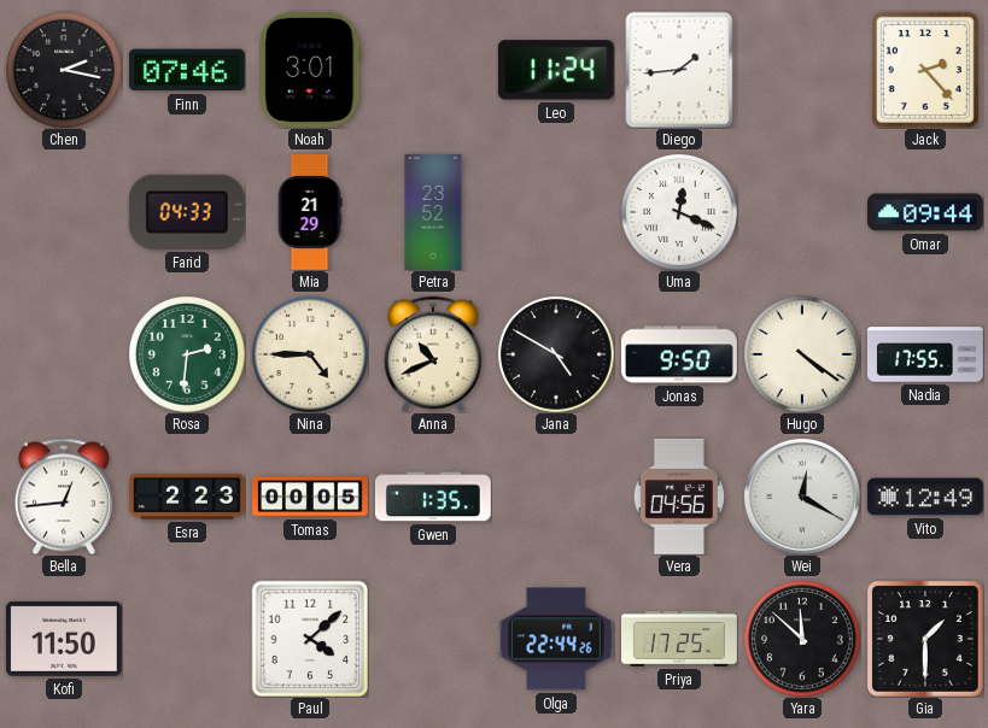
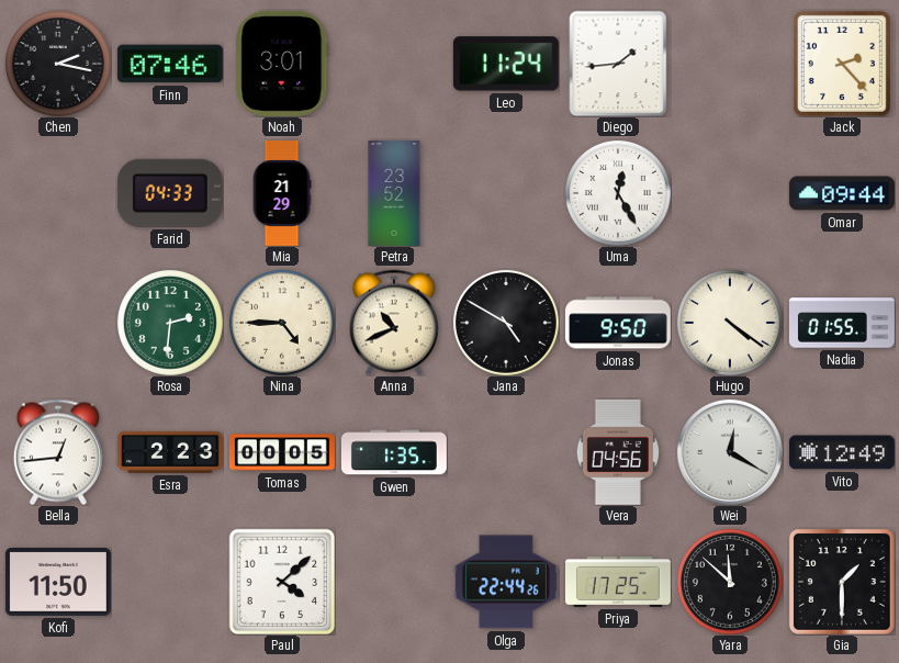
Uma: 12:19 -> 12:25 (618, 193)
Nadia: 17:55 -> 01:55 (842, 323)
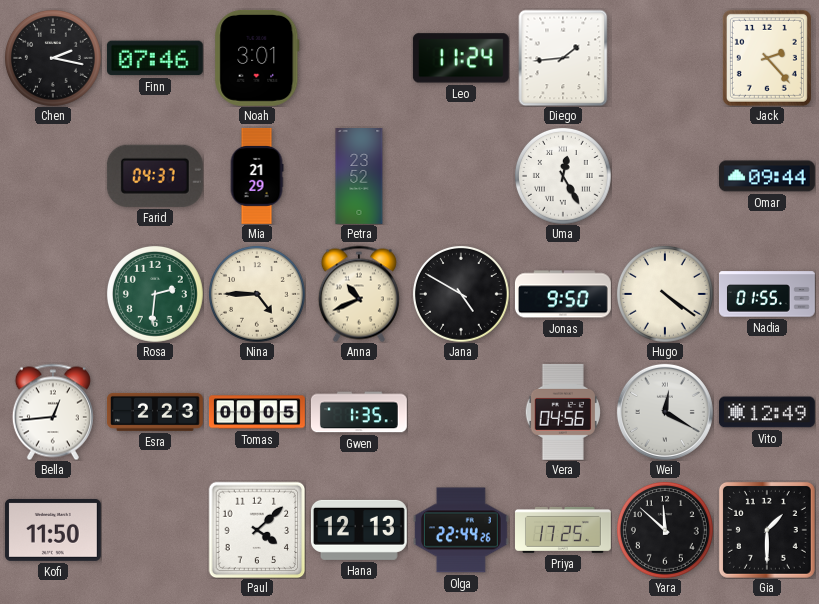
Farid: 04:33 -> 04:37 (155, 176)
Hana: none -> 12:13 (359, 530)
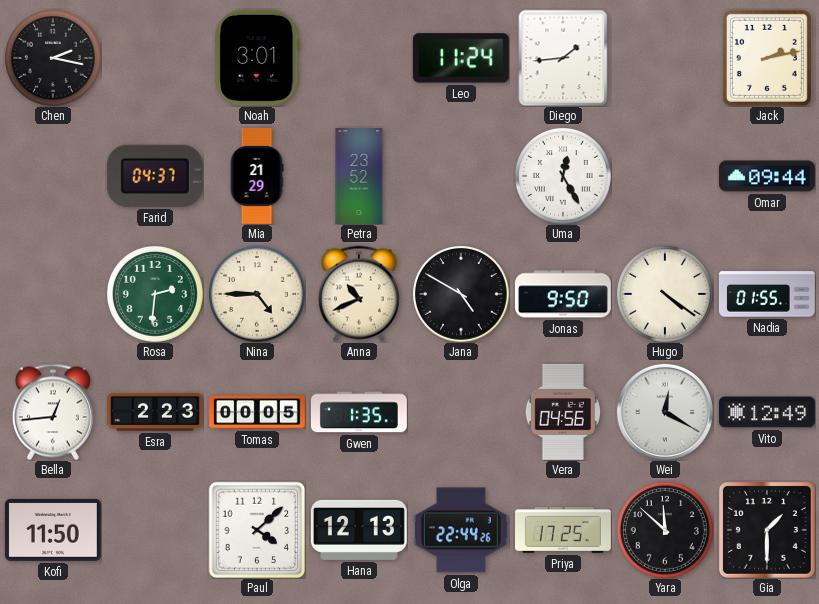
Finn: 07:46 -> none (155, 58)
Jack: 2:23 -> 2:13 (767, 58)
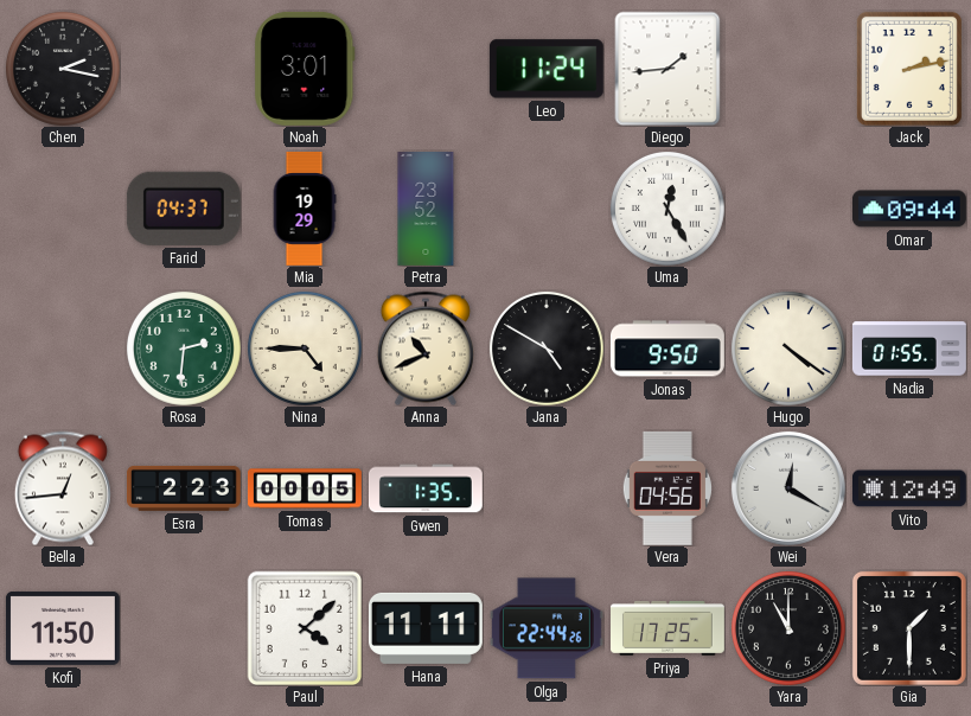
Mia: 21:29 -> 19:29 (305, 210)
Hana: 12:13 -> 11:11 (426, 628)
Yara: 11:52 -> 11:00 (788, 628)
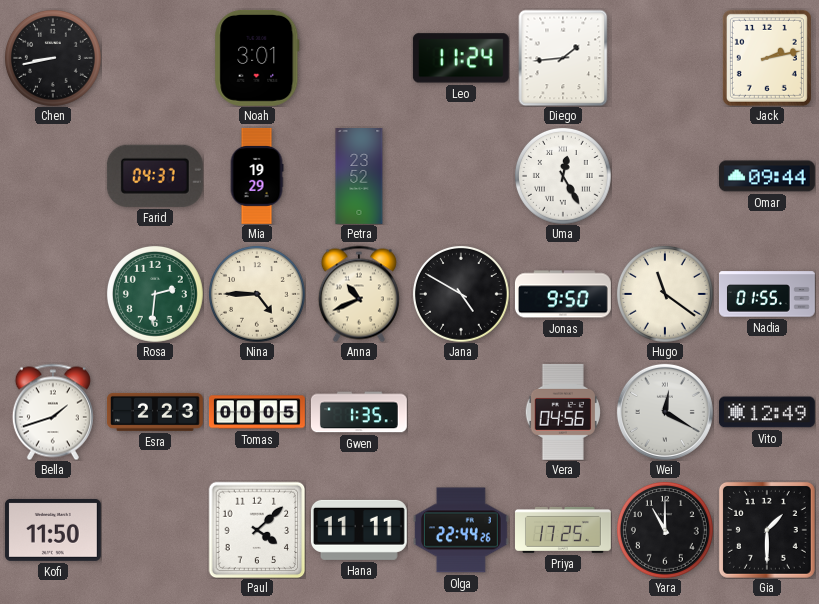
Chen: 2:17 -> 8:43 (53, 58)
Hugo: 4:21 -> 11:21 (665, 294)
Bella: 12:44 -> 1:42 (53, 412)
